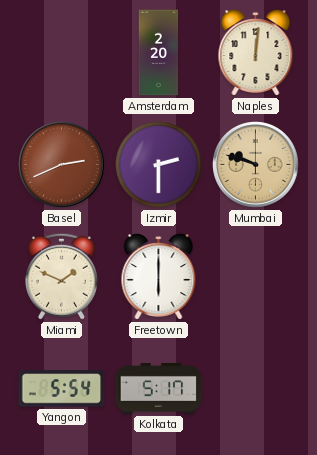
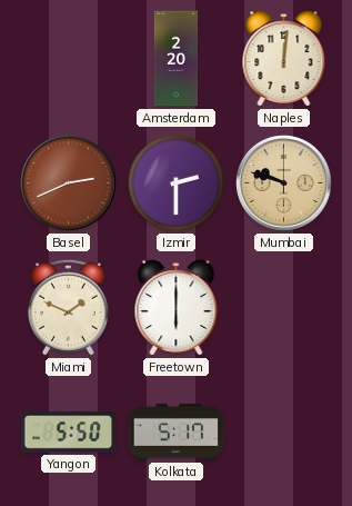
Yangon: 5:54 -> 5:50 (69, 433)
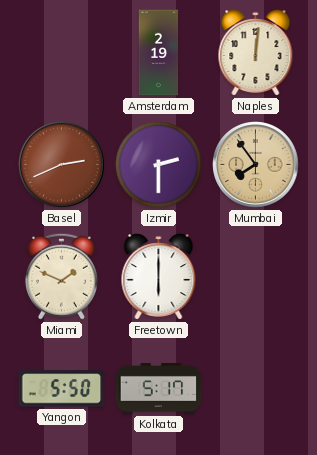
Amsterdam: 2:20 -> 2:19 (159, 53)
Mumbai: 9:48 -> 7:54 (256, 165)
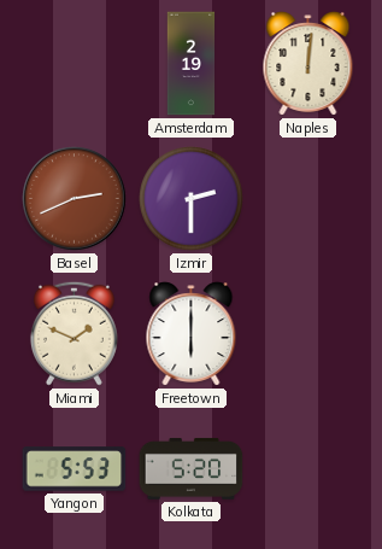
Mumbai: 7:54 -> none (256, 165)
Yangon: 5:50 -> 5:53 (75, 469)
Kolkata: 5:17 -> 5:20 (192, 468)
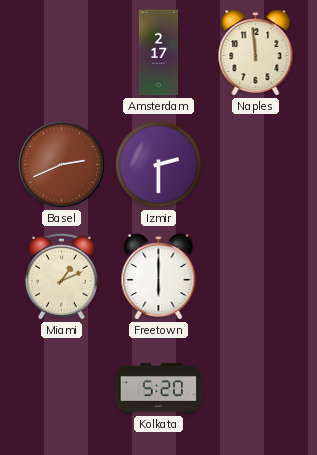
Amsterdam: 2:19 -> 2:17 (159, 53)
Naples: 12:01 -> 11:59 (256, 53)
Miami: 1:49 -> 1:11 (61, 276)
Yangon: 5:53 -> none (75, 469)
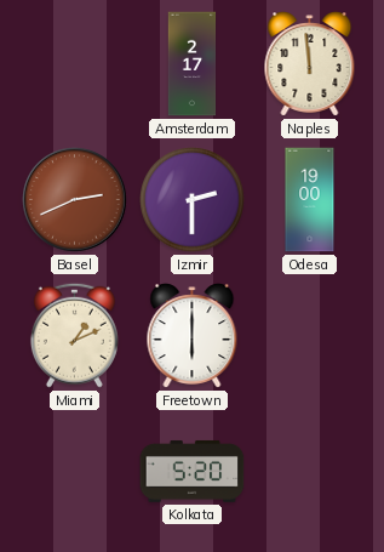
Odesa: none -> 19:00 (310, 200)
